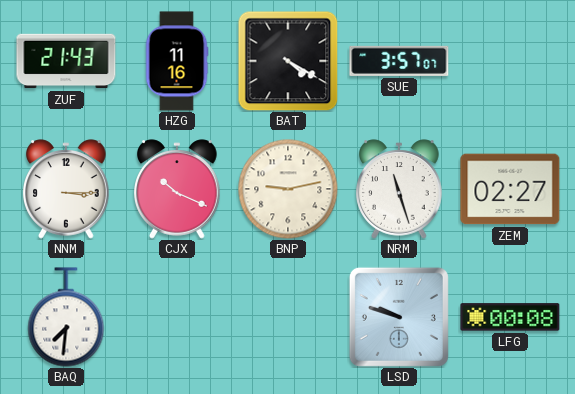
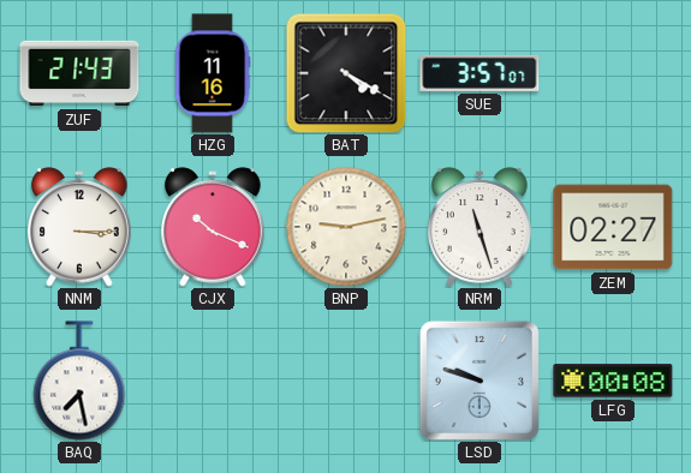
BAQ: 7:31 -> 7:28 (79, 381)
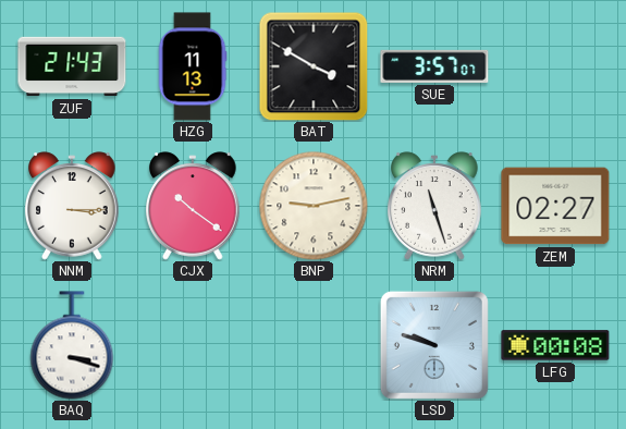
HZG: 11:16 -> 11:13 (193, 66)
BAT: 4:20 -> 3:50 (314, 66)
CJX: 10:19 -> 10:21 (193, 206)
BAQ: 7:28 -> 3:18 (72, 345)
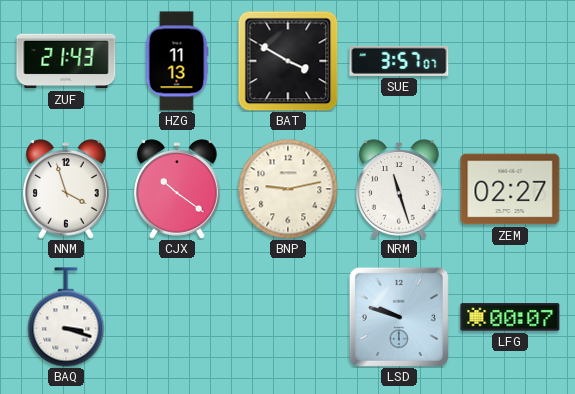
NNM: 3:15 -> 3:57 (66, 189)
LFG: 00:08 -> 00:07 (510, 317)
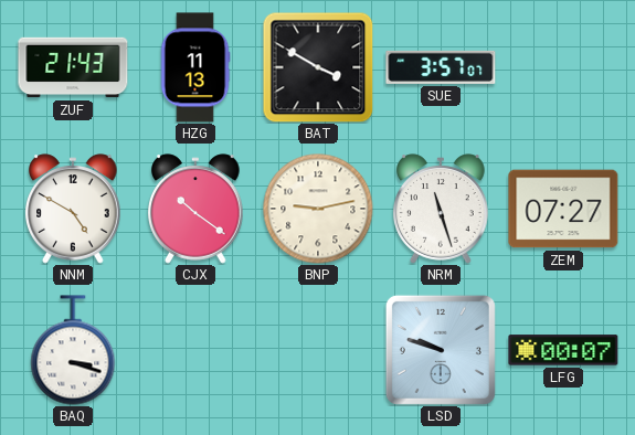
NNM: 3:57 -> 4:50 (73, 209)
ZEM: 02:27 -> 07:27 (563, 209)
